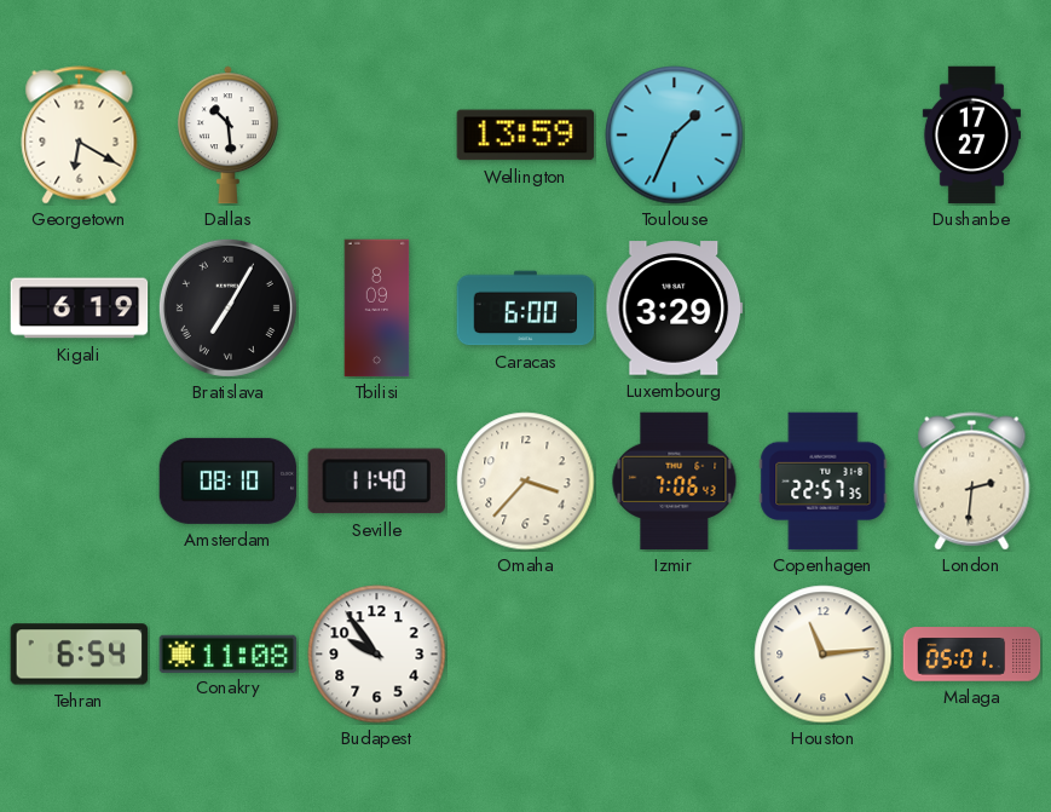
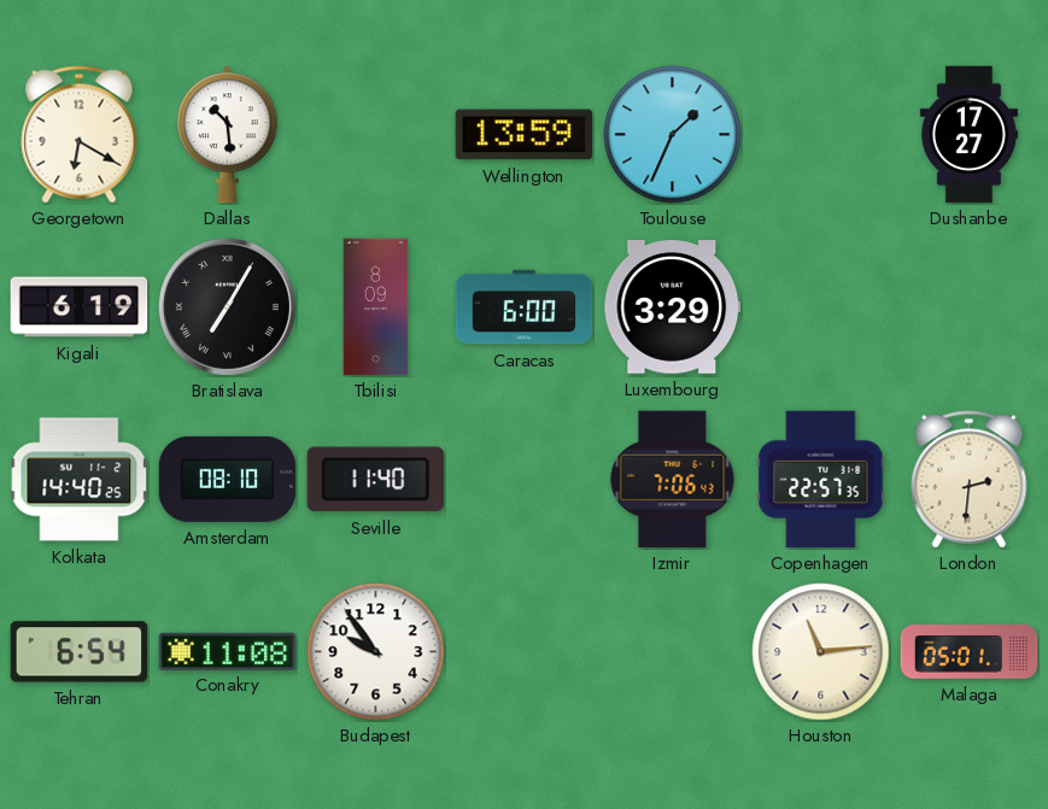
Kolkata: none -> 14:40 (80, 480)
Omaha: 3:37 -> none (526, 482)
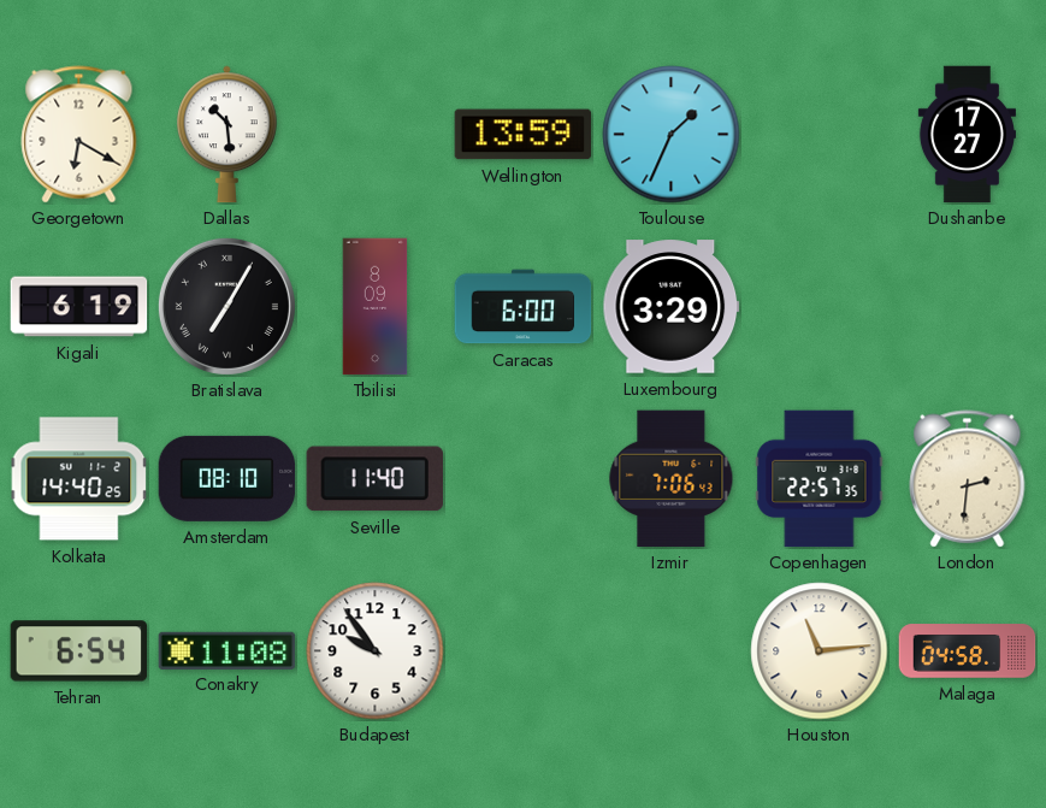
Malaga: 05:01 -> 04:58 (968, 651)
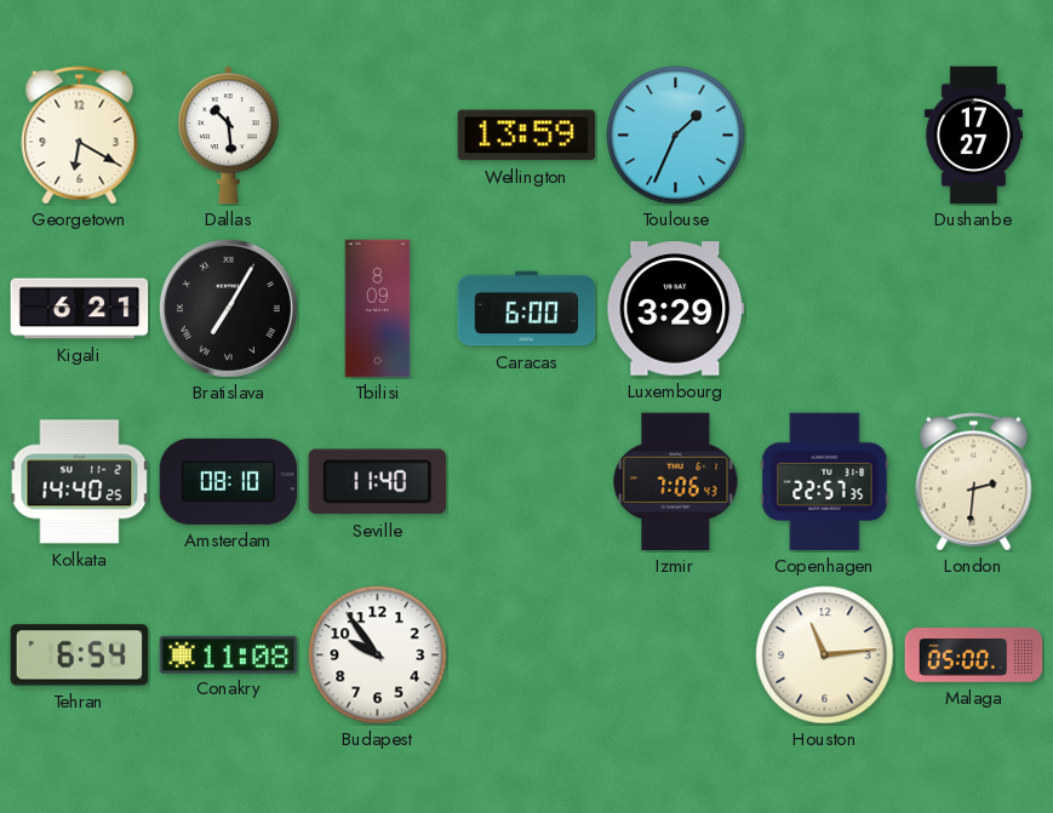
Kigali: 6:19 -> 6:21 (80, 309)
Malaga: 04:58 -> 05:00 (974, 655)
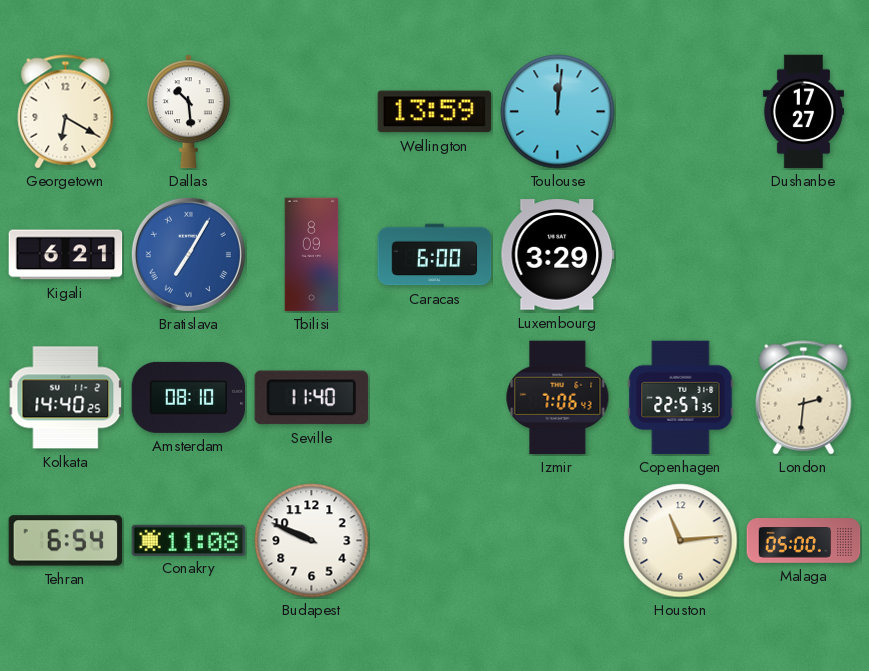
Toulouse: 1:34 -> 12:01 (558, 112)
Bratislava dial: black -> blue (188, 254)
Budapest: 9:54 -> 9:49 (312, 541)
